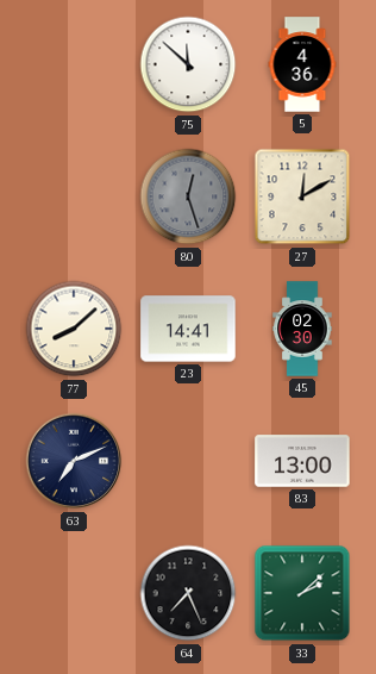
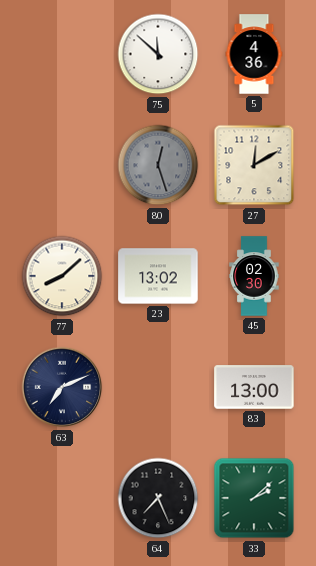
23: 14:41 -> 13:02 (158, 276)
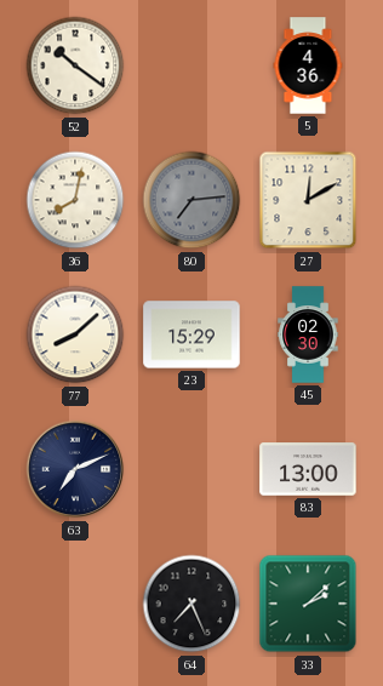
52: none -> 10:21 (75, 65)
75: 11:52 -> none (158, 54)
36: none -> 8:02 (75, 200)
80: 12:27 -> 7:14 (191, 200)
23: 13:02 -> 15:29 (191, 335)
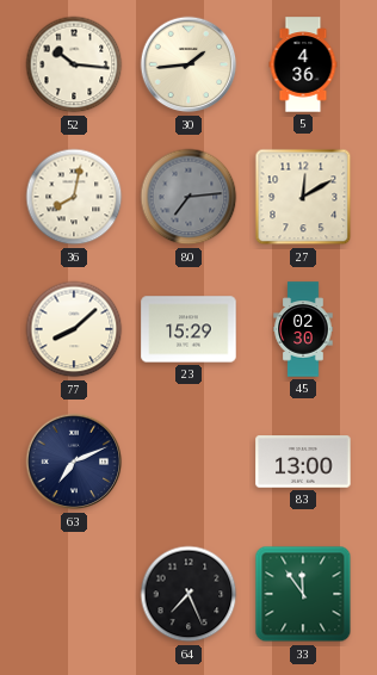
52: 10:21 -> 10:16 (74, 64)
30: none -> 1:44 (188, 64)
33: 2:08 -> 11:54 (303, 594)
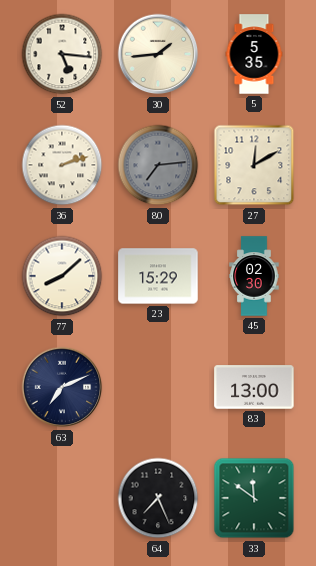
52: 10:16 -> 5:16 (62, 54)
5: 4:36 -> 5:35 (254, 54)
36: 8:02 -> 2:12 (62, 165)
33: 11:54 -> 11:51 (254, 498)
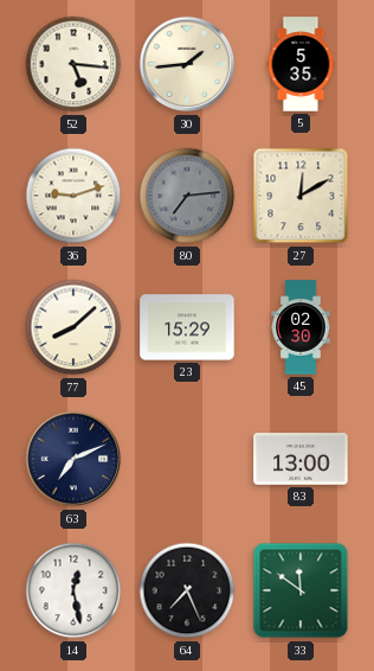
36: 2:12 -> 9:12 (73, 196)
14: none -> 12:28 (73, 590)
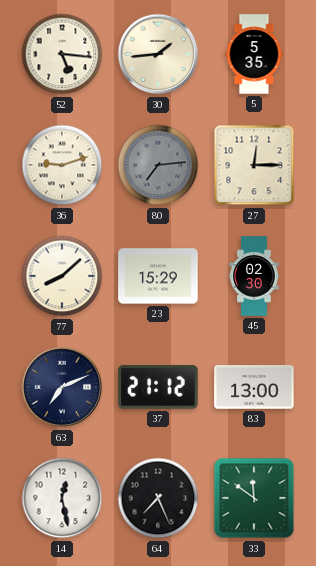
27: 12:10 -> 12:15 (254, 165)
37: none -> 21:12 (158, 387)
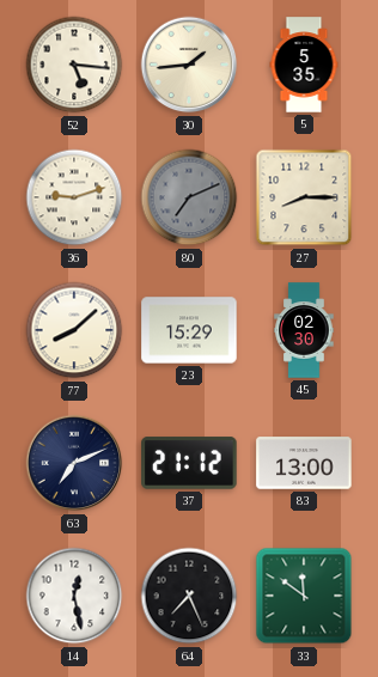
80: 7:14 -> 7:11 (189, 197)
27: 12:15 -> 8:15 (304, 197)
